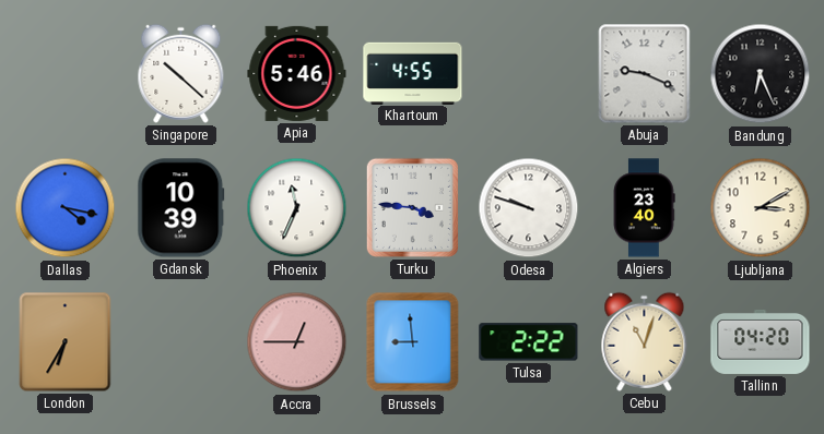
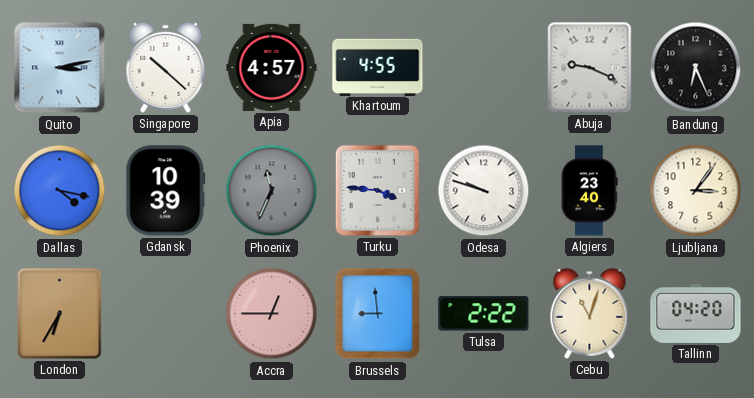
Quito: none -> 3:13 (60, 68)
Apia: 5:46 -> 4:57 (272, 67)
Phoenix dial: white -> grey (272, 191)
Ljubljana: 3:10 -> 3:06 (696, 191)
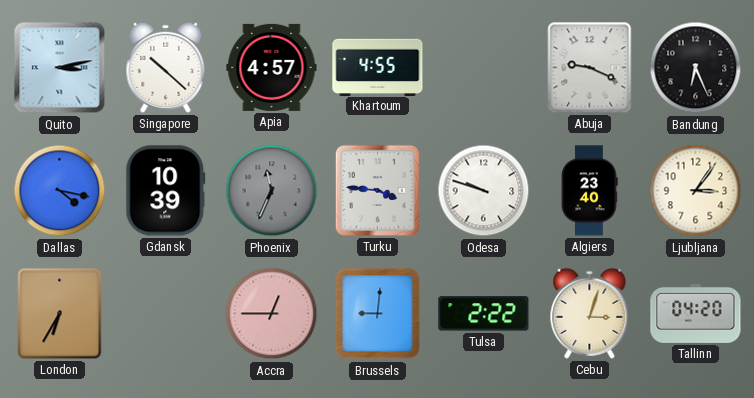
Brussels: 8:59 -> 9:01 (378, 314)
Cebu: 11:03 -> 3:03 (590, 313)
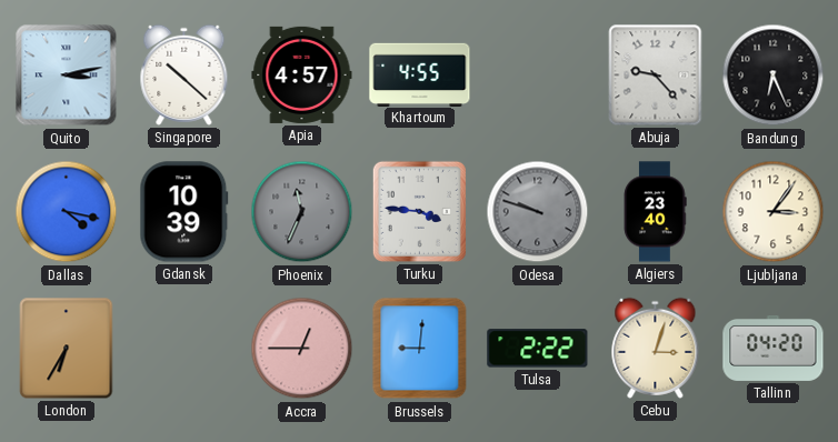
Abuja: 9:19 -> 9:23 (656, 76)
Odesa dial: white -> grey (538, 212)
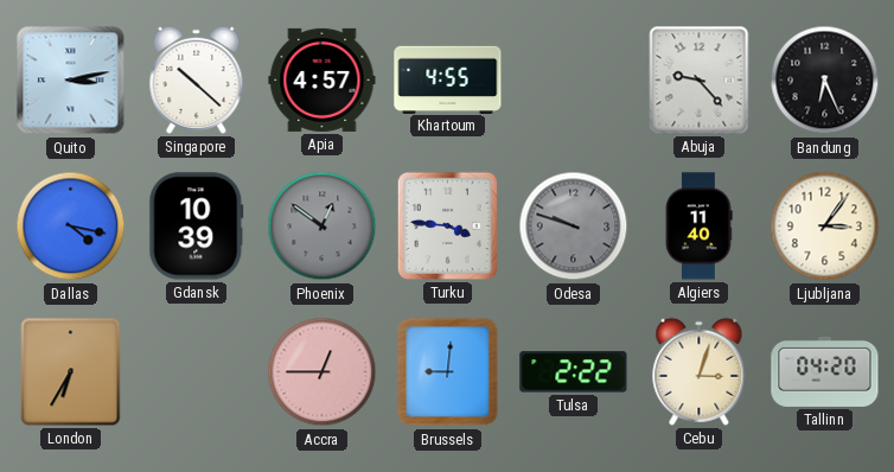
Phoenix: 11:34 -> 12:51 (323, 227)
Algiers: 23:40 -> 11:40 (698, 227)
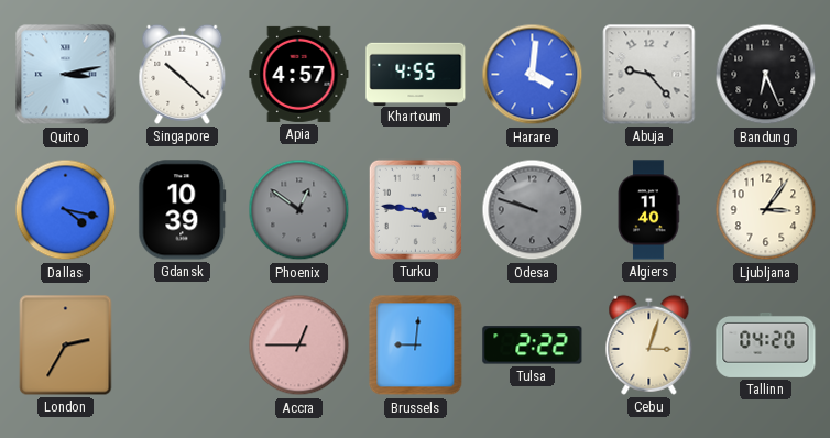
Harare: none -> 4:01 (533, 75)
London: 6:35 -> 2:35 (66, 346)
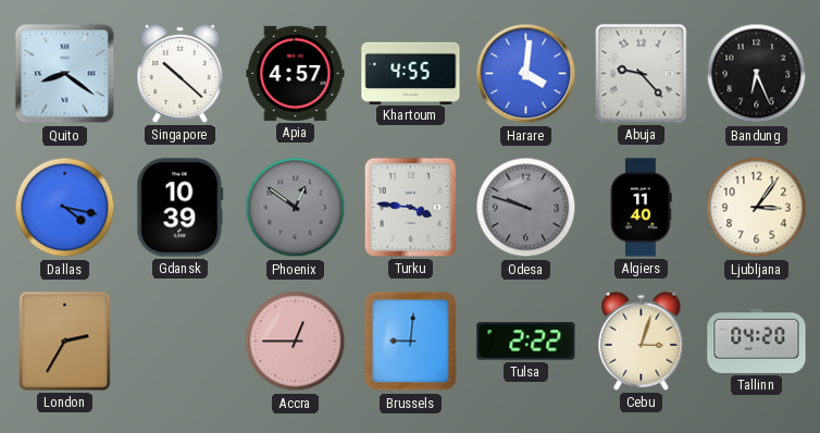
Quito: 3:13 -> 8:21 (65, 74)
